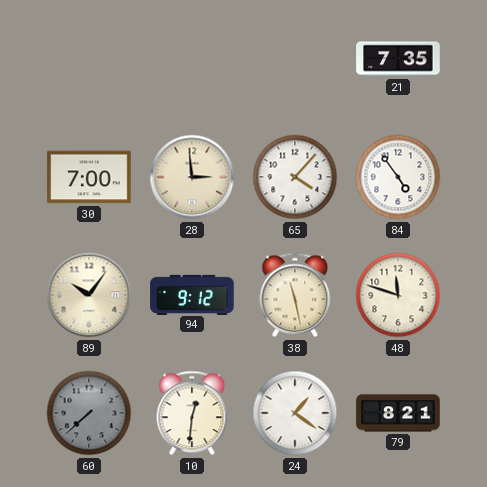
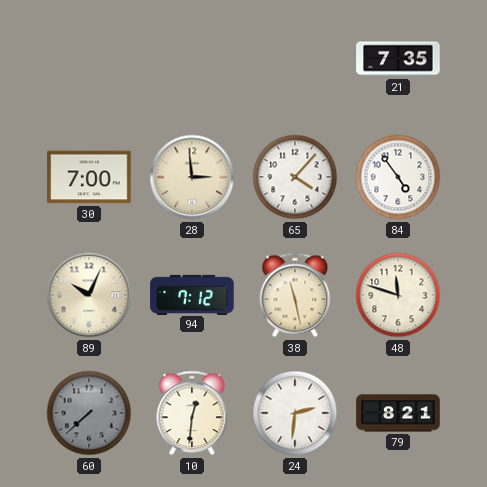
89: 10:06 -> 10:04 (89, 295)
94: 9:12 -> 7:12 (192, 294)
24: 1:21 -> 2:31 (295, 413)
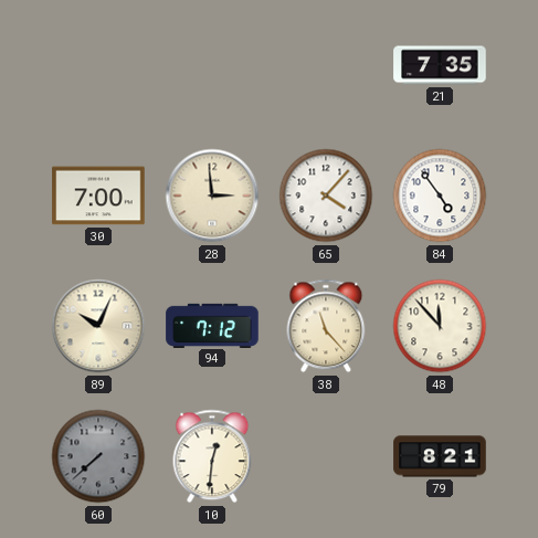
38: 11:28 -> 11:23 (326, 326)
48: 11:48 -> 11:53 (440, 326)
24: 2:31 -> none (295, 413)
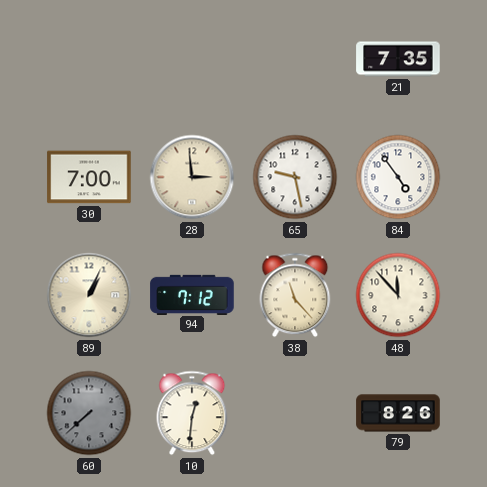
65: 4:07 -> 9:28 (295, 177)
89: 10:04 -> 1:04 (89, 295)
79: 8:21 -> 8:26 (398, 413)
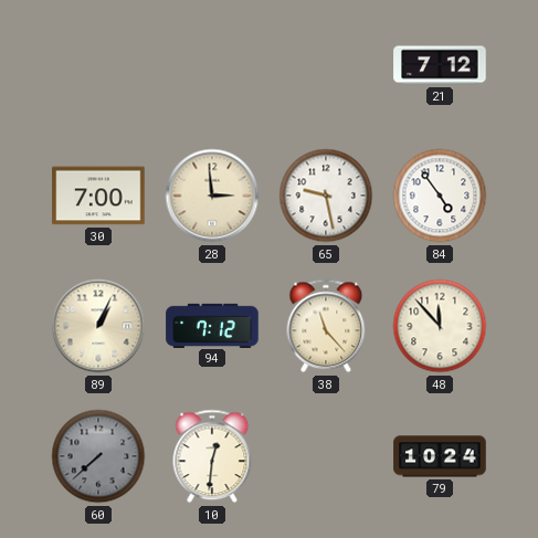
21: 7:35 -> 7:12 (440, 65)
79: 8:26 -> 10:24 (440, 456)
